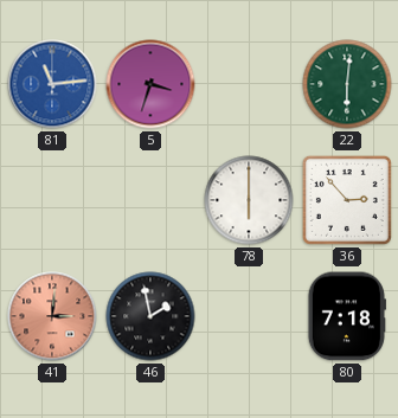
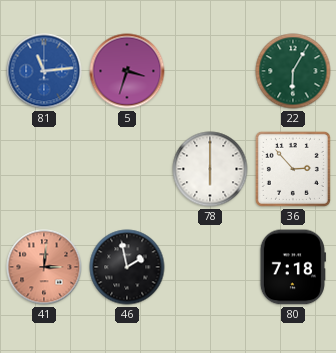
22: 6:01 -> 6:05 (293, 71)
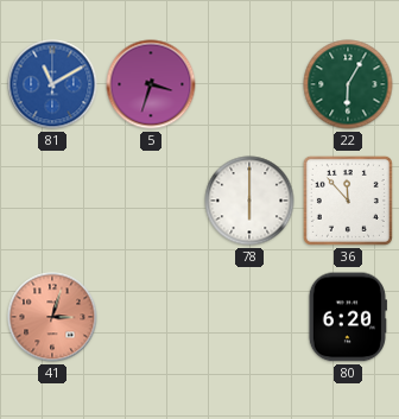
81: 11:14 -> 11:10 (52, 84)
36: 2:53 -> 11:53 (348, 201)
41: 3:01 -> 3:03 (52, 317)
46: 1:58 -> none (127, 267)
80: 7:18 -> 6:20 (348, 317)
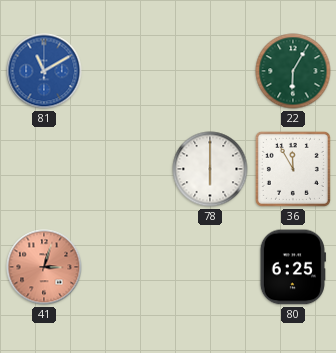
5: 3:33 -> none (151, 84)
36: 11:53 -> 11:55 (293, 169)
80: 6:20 -> 6:25 (293, 267)
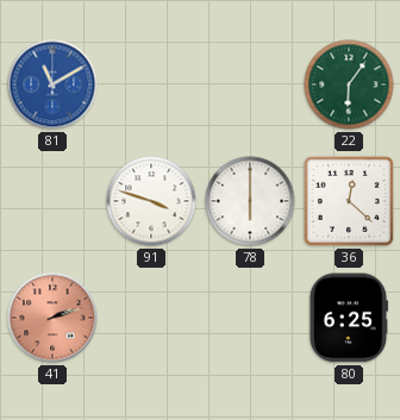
22: 6:05 -> 6:06 (349, 84)
91: none -> 3:48 (151, 201)
36: 11:55 -> 12:22 (349, 201)
41: 3:03 -> 2:12 (52, 318)
